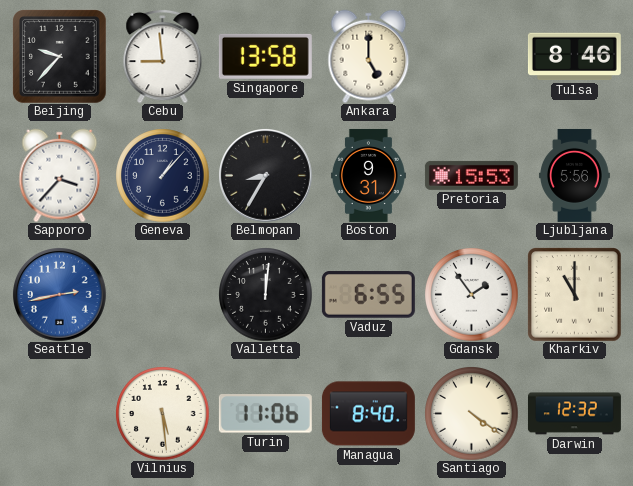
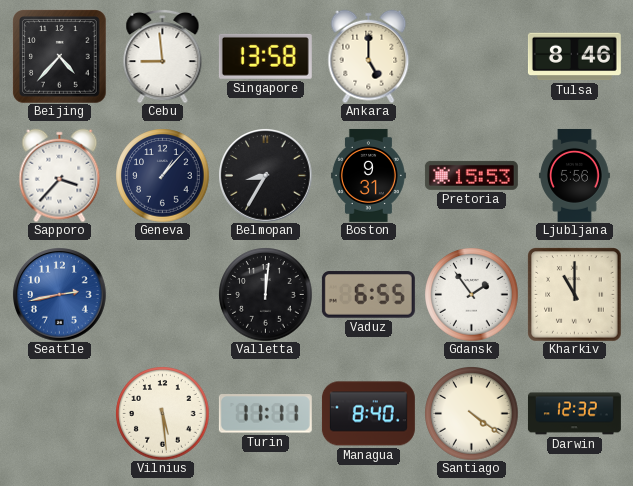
Beijing: 9:37 -> 4:37 (59, 56)
Turin: 11:06 -> 11:11 (265, 414)
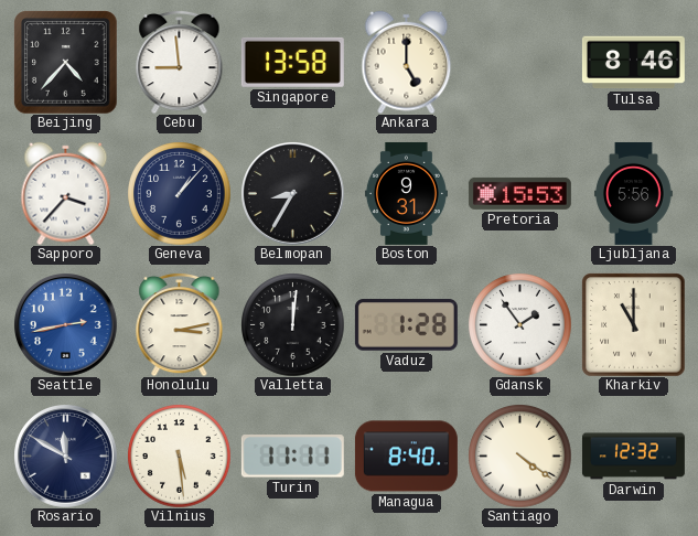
Honolulu: none -> 3:13 (180, 324)
Vaduz: 6:55 -> 1:28 (406, 325)
Rosario: none -> 11:50 (66, 457)
